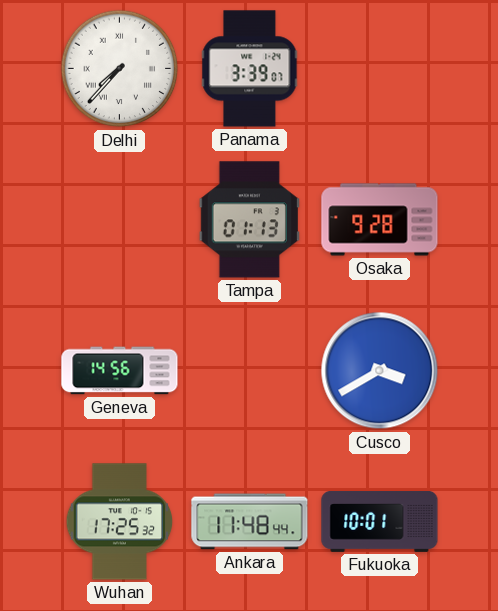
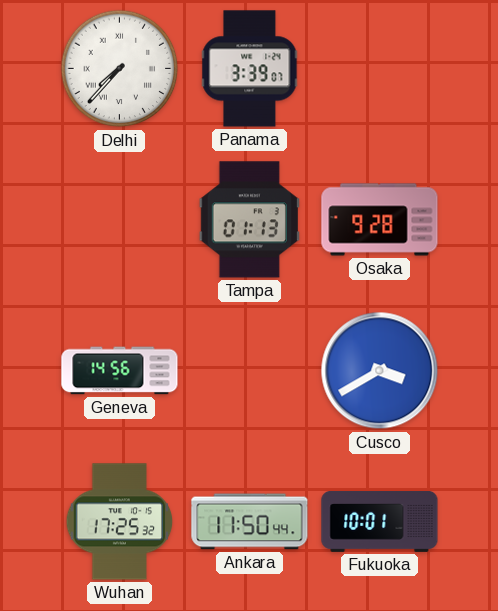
Ankara: 11:48 -> 11:50 (250, 522)
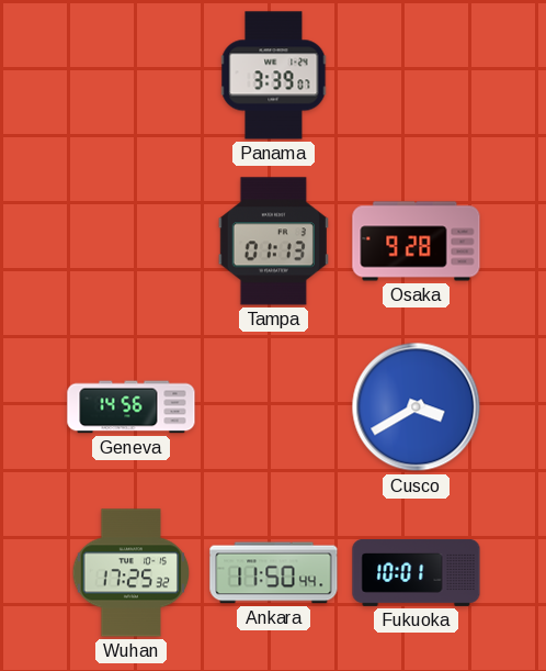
Delhi: 7:37 -> none (120, 69)
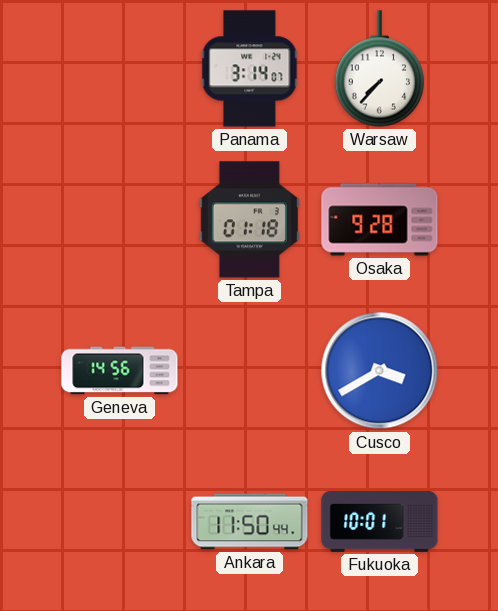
Panama: 3:39 -> 3:14 (250, 69)
Warsaw: none -> 7:37 (380, 69)
Tampa: 01:13 -> 01:18 (249, 220)
Wuhan: 17:25 -> none (132, 573)
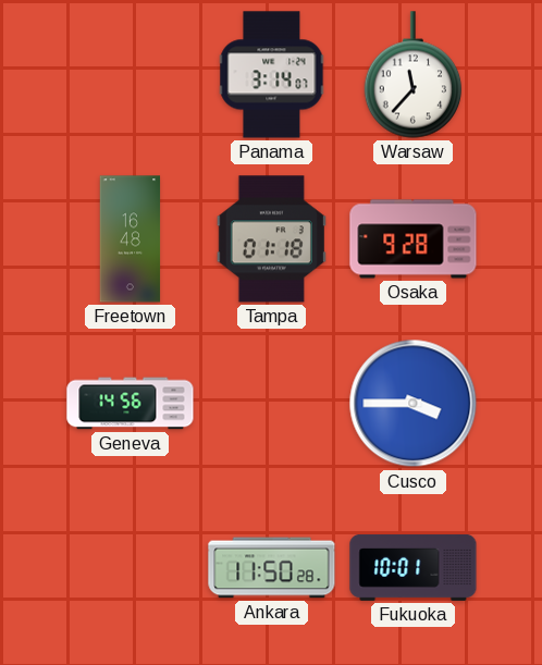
Warsaw: 7:37 -> 11:37 (414, 75)
Freetown: none -> 16:48 (131, 239)
Cusco: 3:40 -> 3:45 (414, 404)
Ankara: 11:50:44 -> 11:50:28 (272, 568)
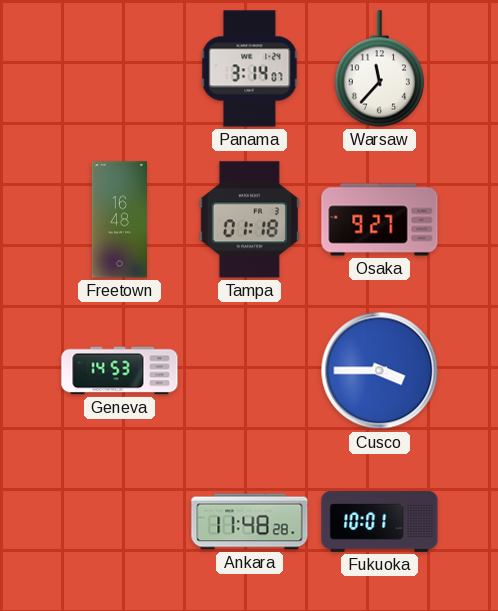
Osaka: 9:28 -> 9:27 (380, 220)
Geneva: 14:56 -> 14:53 (120, 371)
Ankara: 11:50 -> 11:48 (250, 522)
